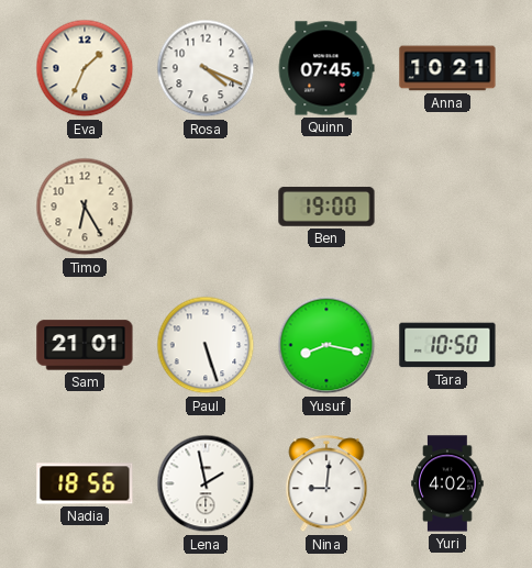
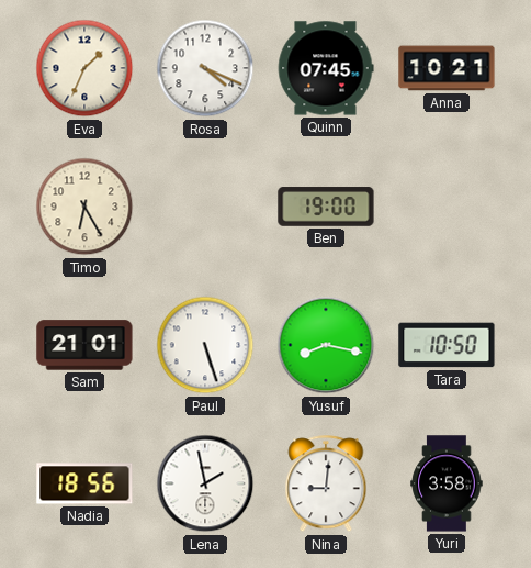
Yuri: 4:02 -> 3:58 (447, 483)
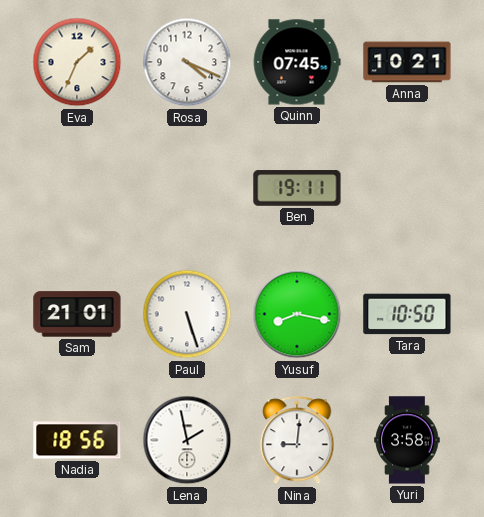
Timo: 6:25 -> none (84, 207)
Ben: 19:00 -> 19:11 (297, 188)
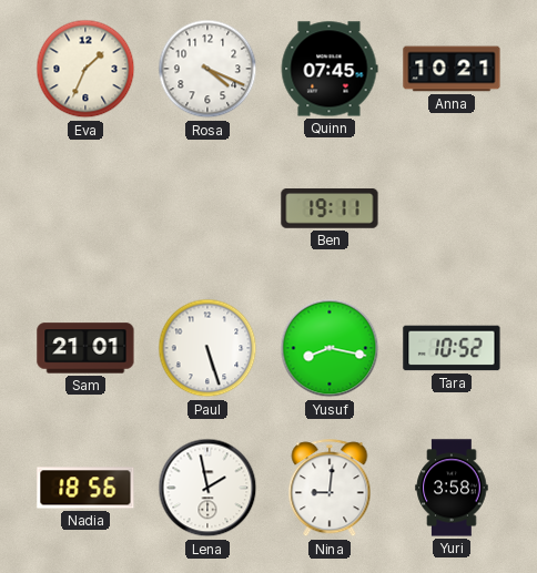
Tara: 10:50 -> 10:52 (452, 348)
